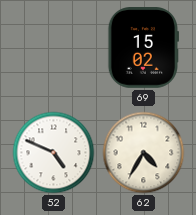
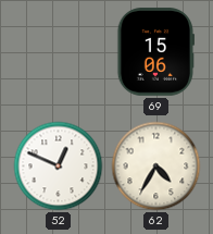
69: 15:02 -> 15:06 (155, 52)
52: 4:49 -> 12:49 (59, 167)
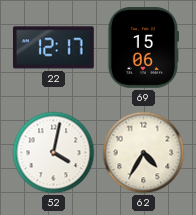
22: none -> 12:17 (53, 48)
52: 12:49 -> 4:02 (54, 153)
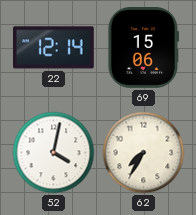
22: 12:17 -> 12:14 (53, 48)
62: 4:35 -> 7:35 (144, 153)
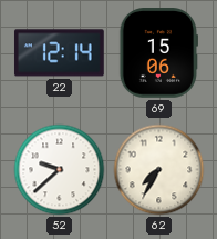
52: 4:02 -> 9:38 (60, 170)
